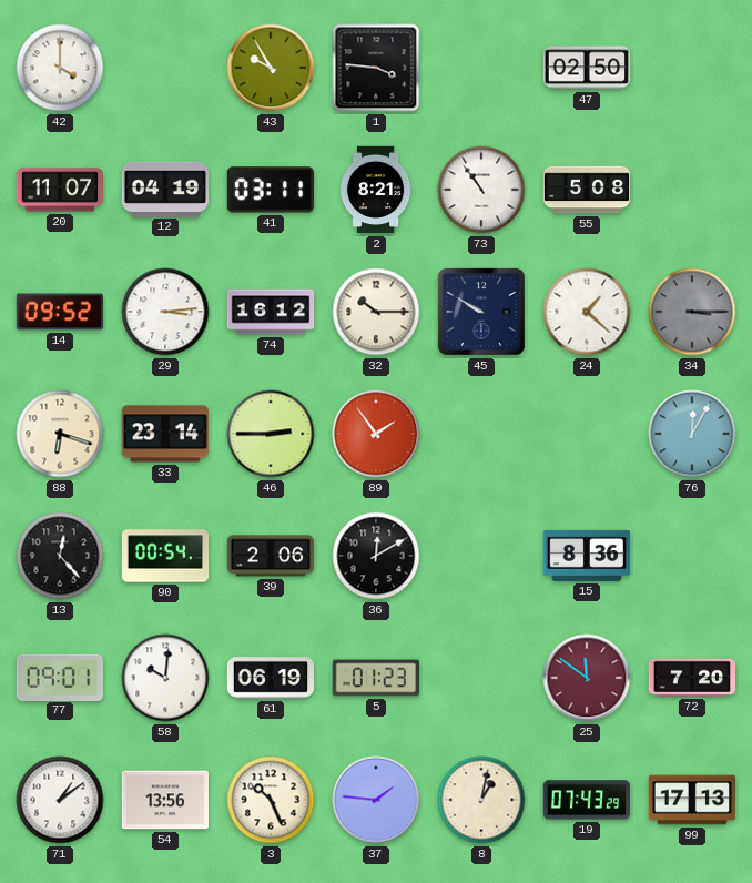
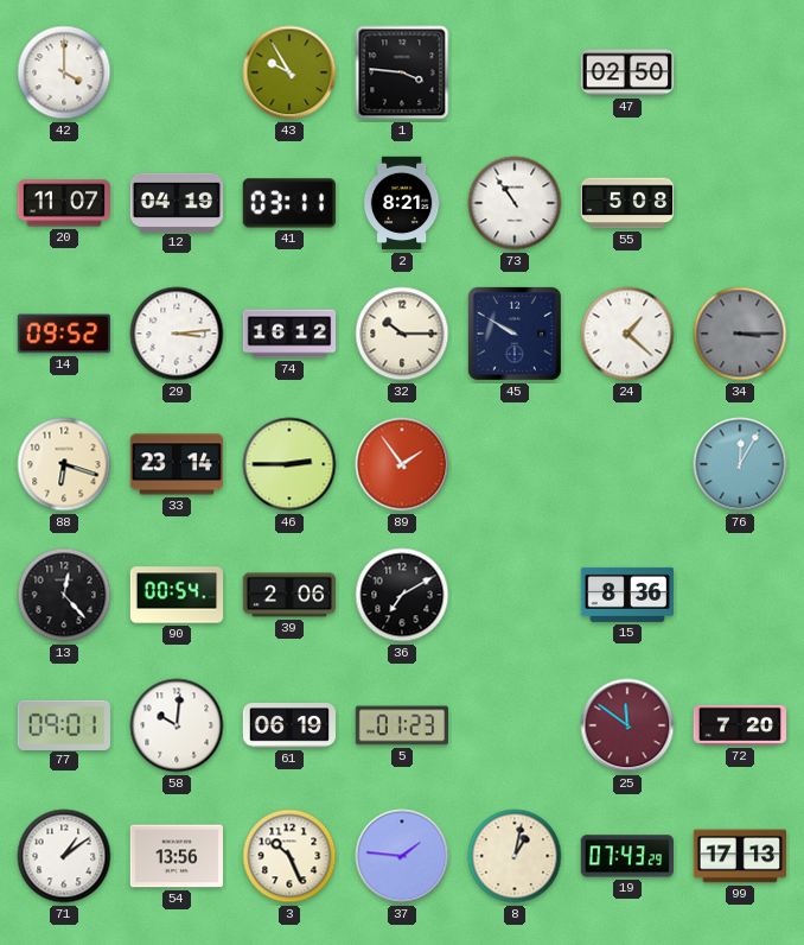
36: 12:10 -> 7:10 (402, 595)
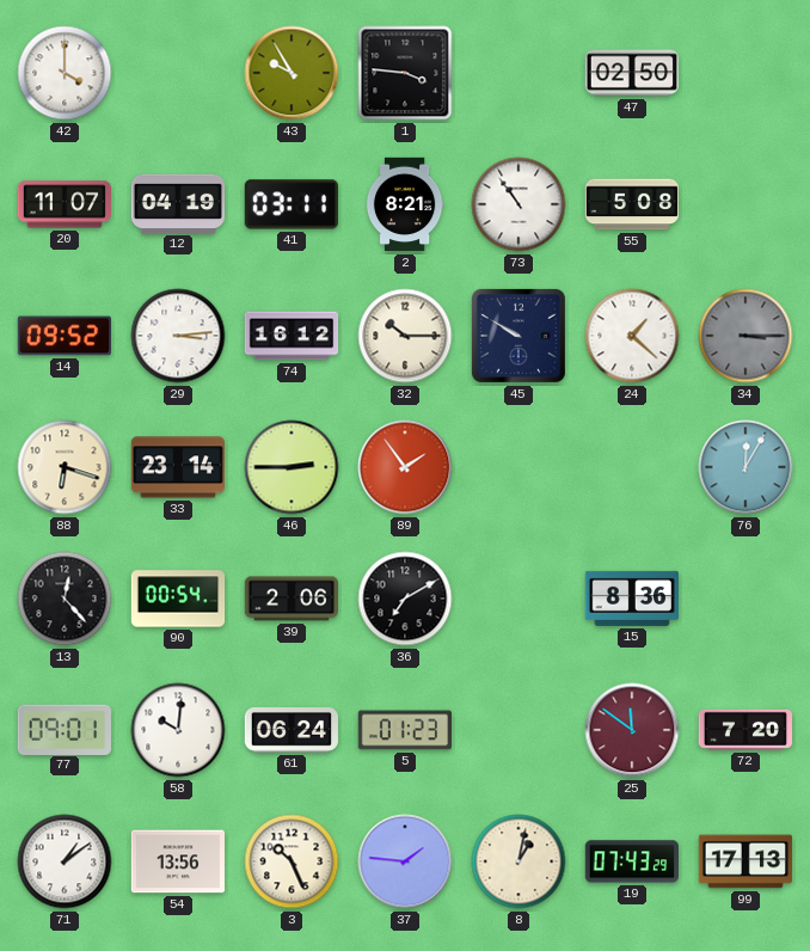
61: 06:19 -> 06:24 (290, 731)
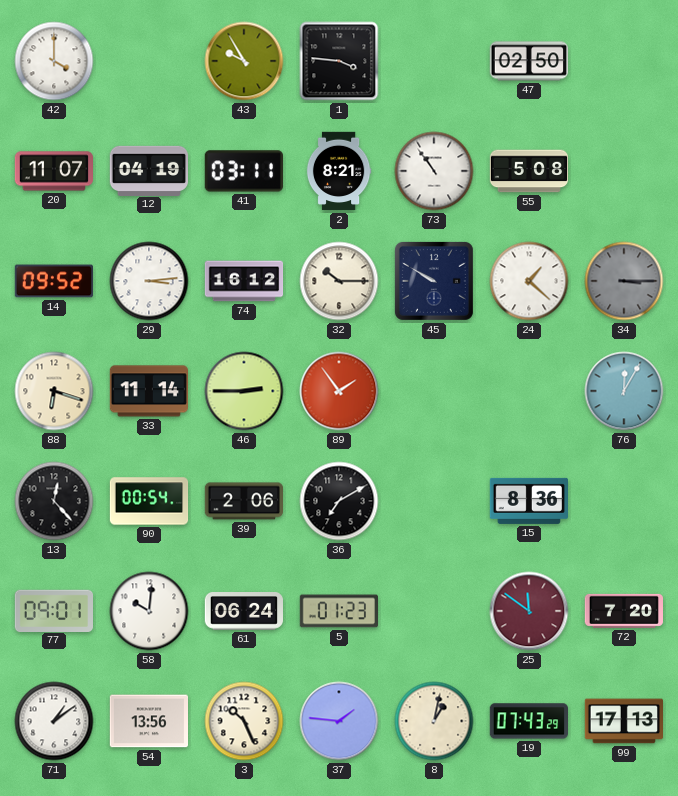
33: 23:14 -> 11:14 (148, 391)
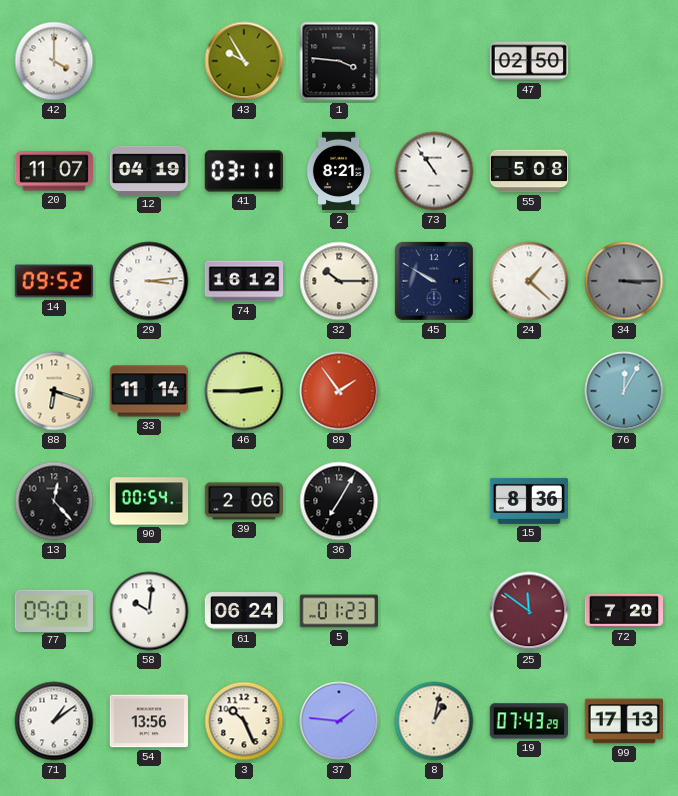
36: 7:10 -> 7:05 (339, 501)
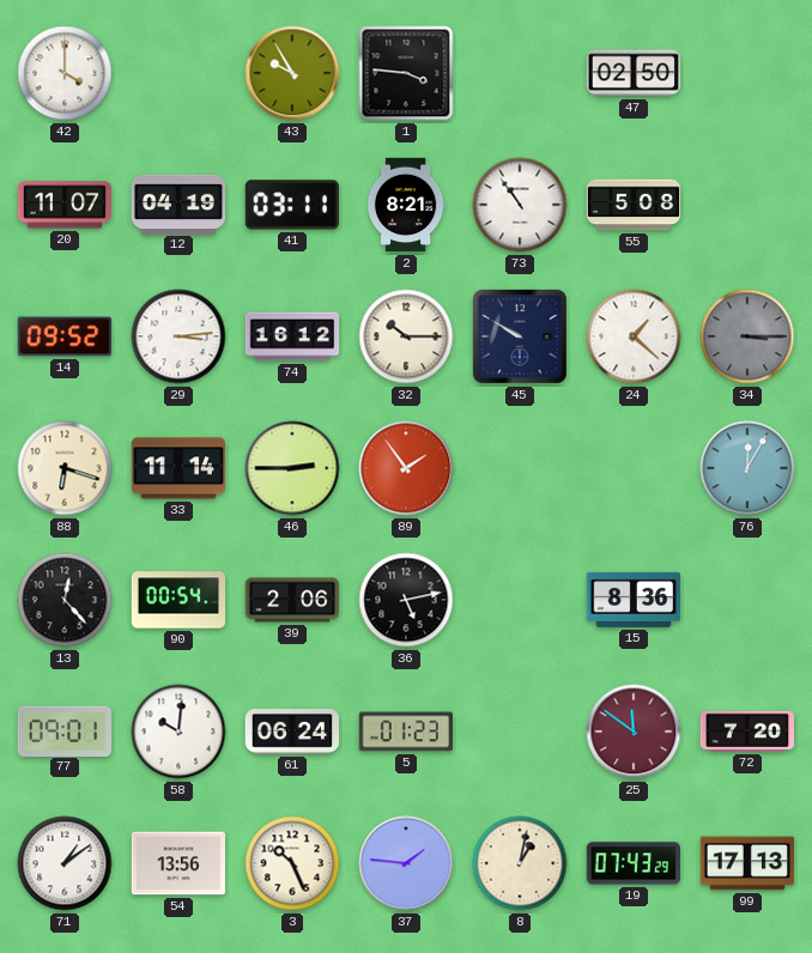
36: 7:05 -> 5:13 (406, 600)
